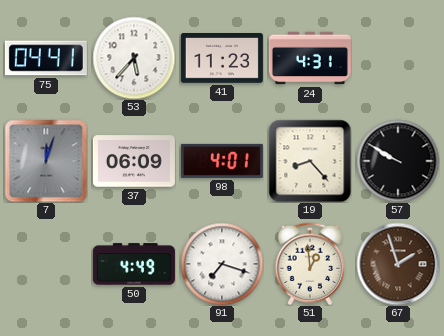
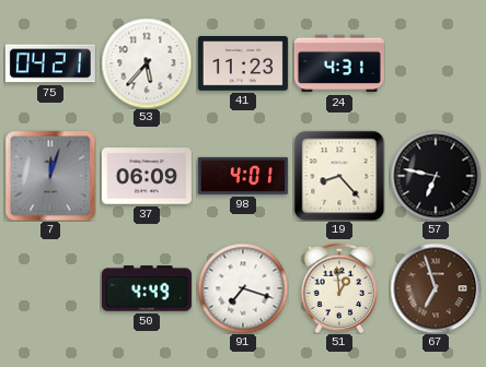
75: 04:41 -> 04:21 (50, 63)
57: 9:50 -> 6:47 (436, 176)
67: 1:57 -> 6:57 (436, 288)
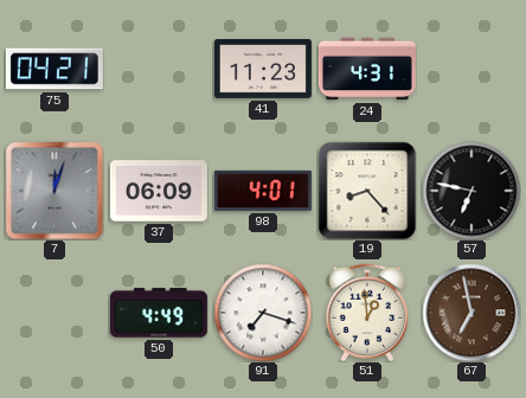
53: 5:37 -> none (147, 63)
67: 6:57 -> 6:58 (472, 313)
